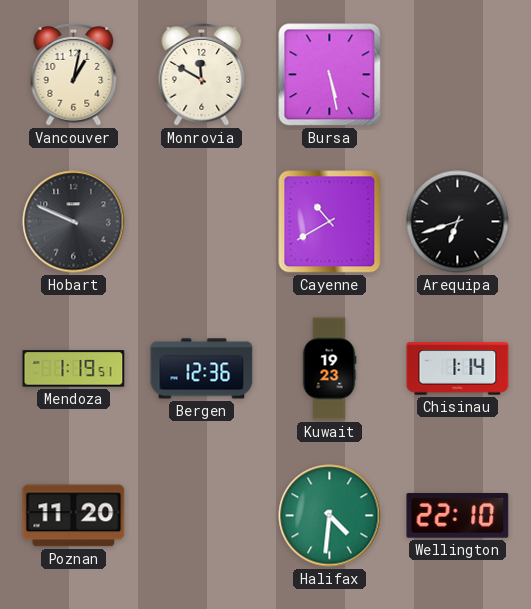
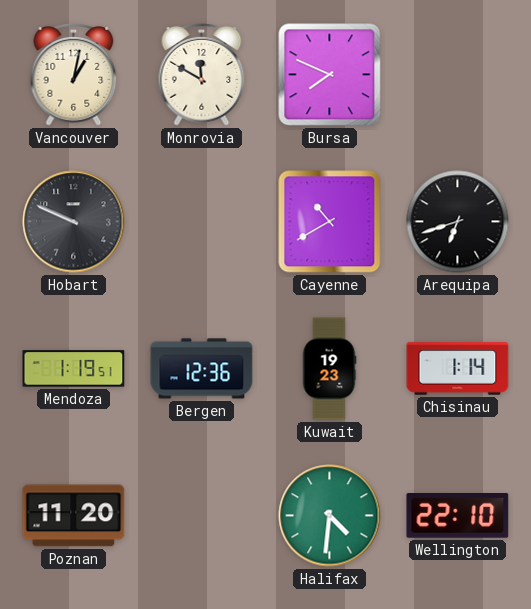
Bursa: 5:28 -> 7:49 (330, 75)
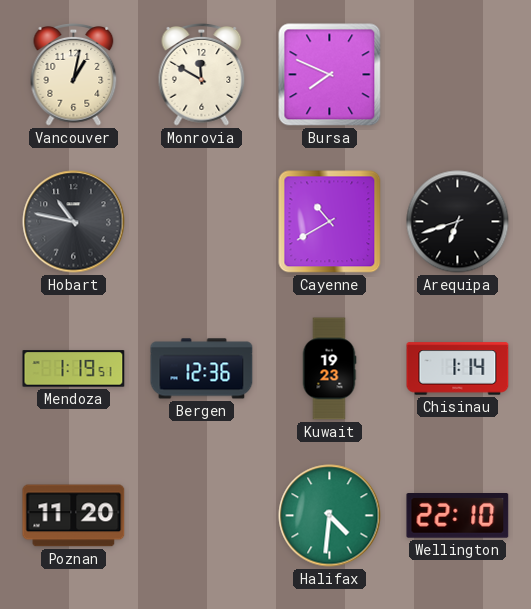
Hobart: 9:49 -> 10:47 (74, 222)
